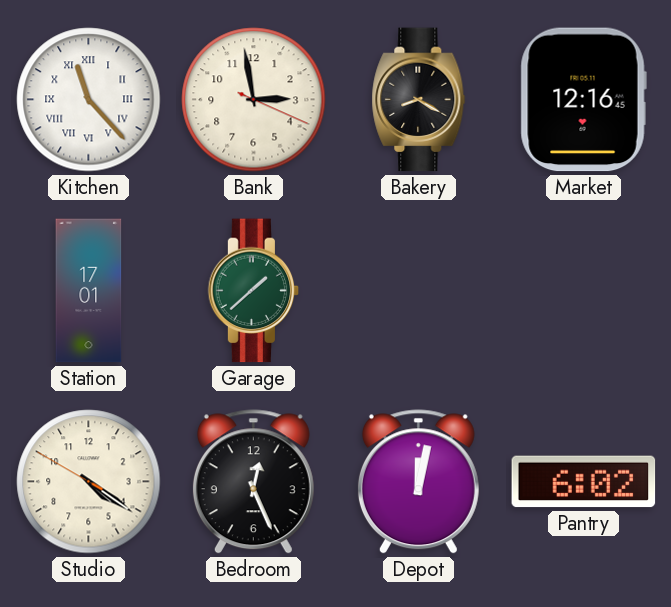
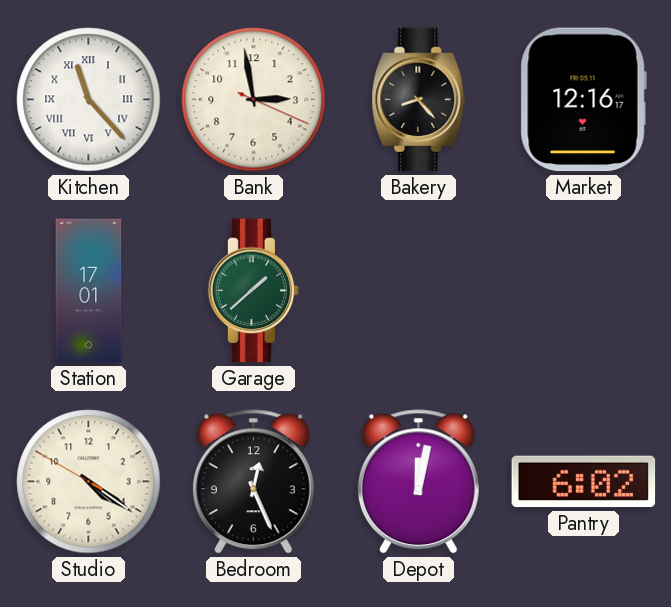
Bakery: 8:20 -> 8:23 (419, 100)
Market: 12:16:45 -> 12:16:17 (583, 100)
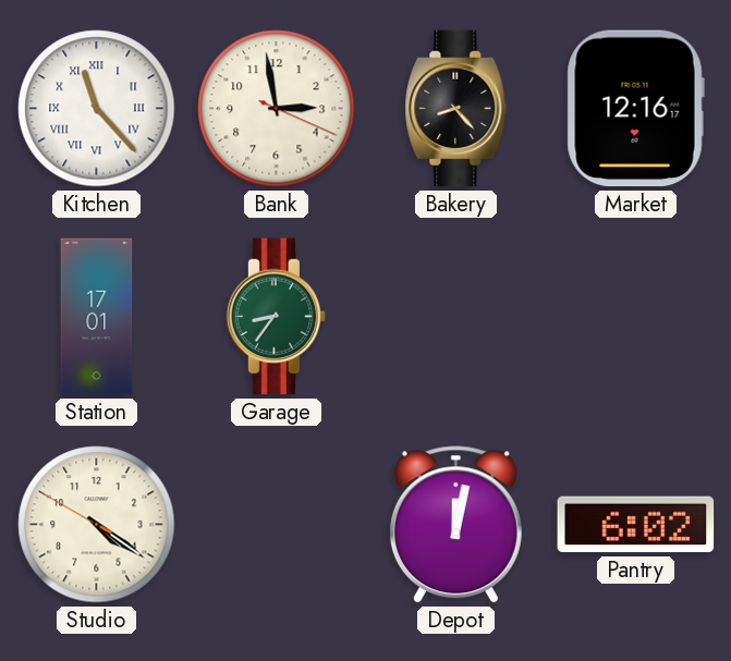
Garage: 1:38 -> 8:36 (277, 317)
Bedroom: 12:26 -> none (253, 482)
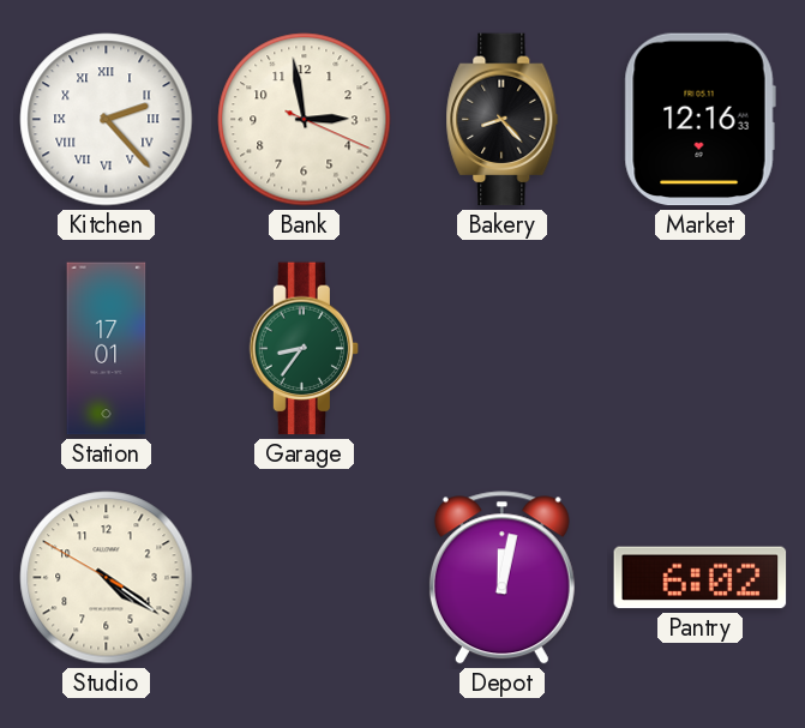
Kitchen: 11:23 -> 2:23 (107, 120)
Market: 12:16:17 -> 12:16:33 (699, 120)
